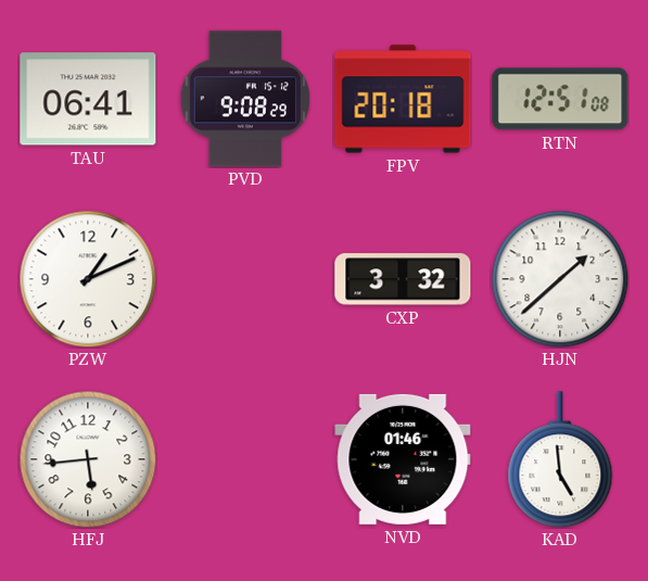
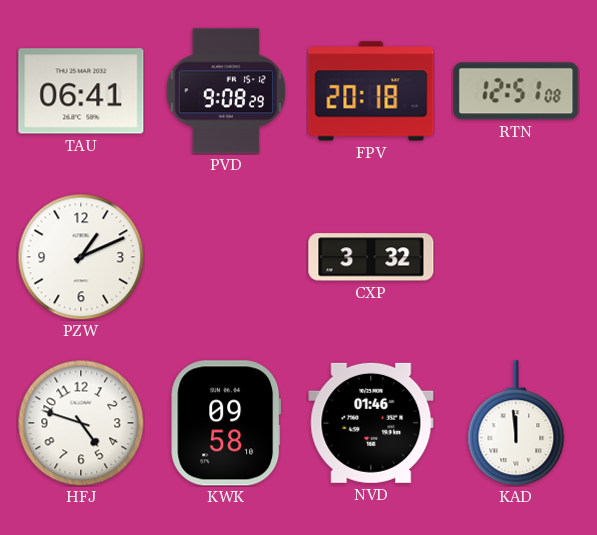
HJN: 1:38 -> none (560, 279)
HFJ: 5:44 -> 4:48 (81, 423)
KWK: none -> 09:58 (226, 423)
KAD: 4:59 -> 11:59 (516, 423)
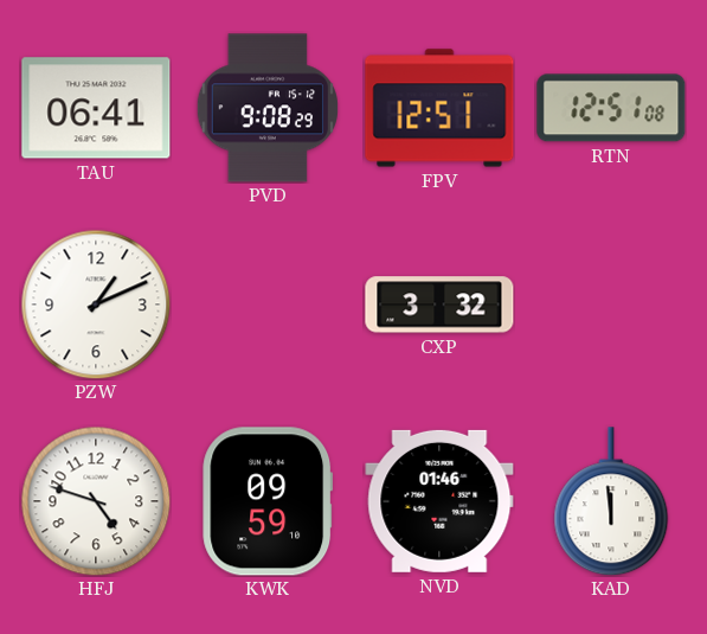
FPV: 20:18 -> 12:51 (439, 108)
KWK: 09:58 -> 09:59 (268, 501)
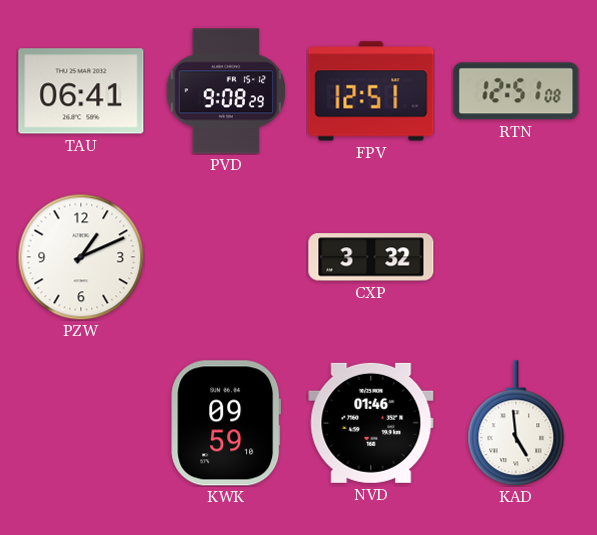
HFJ: 4:48 -> none (96, 501)
KAD: 11:59 -> 4:59 (516, 423)
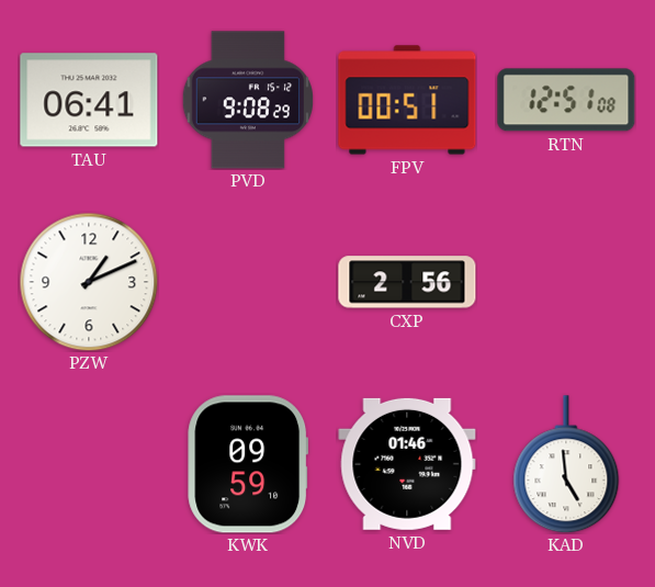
FPV: 12:51 -> 00:51 (407, 100)
CXP: 3:32 -> 2:56 (407, 282)
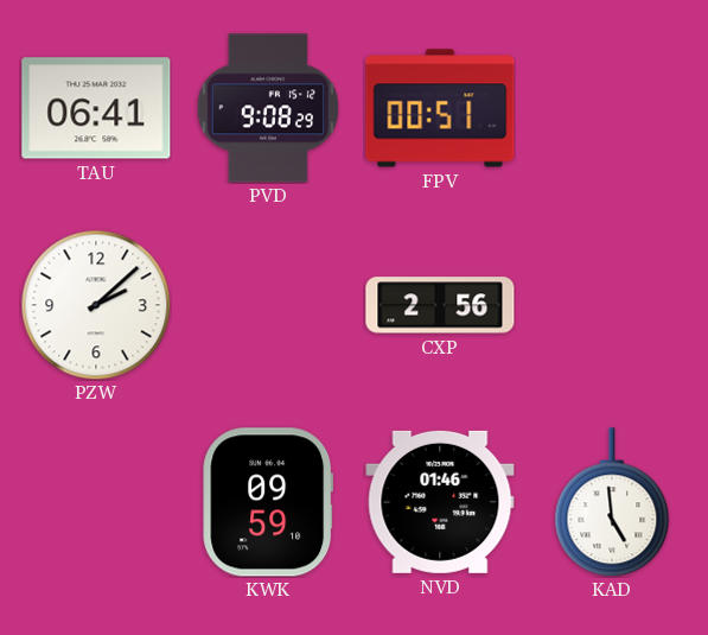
RTN: 12:51 -> none (566, 100)
PZW: 1:11 -> 2:08 (96, 305)
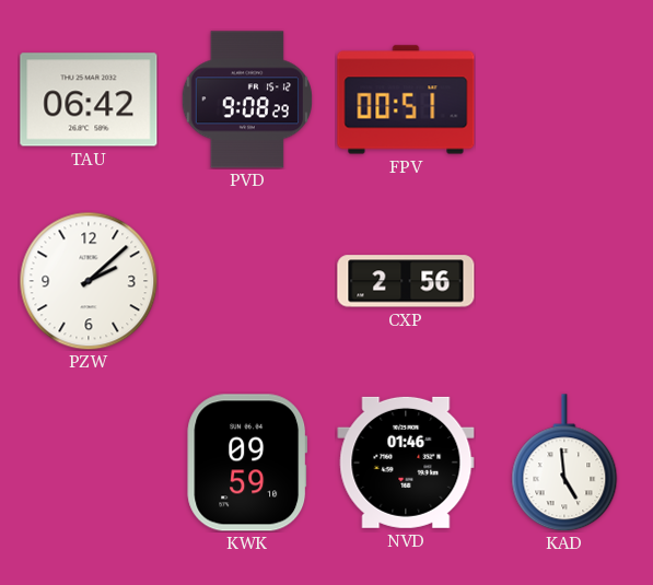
TAU: 06:41 -> 06:42 (89, 100)
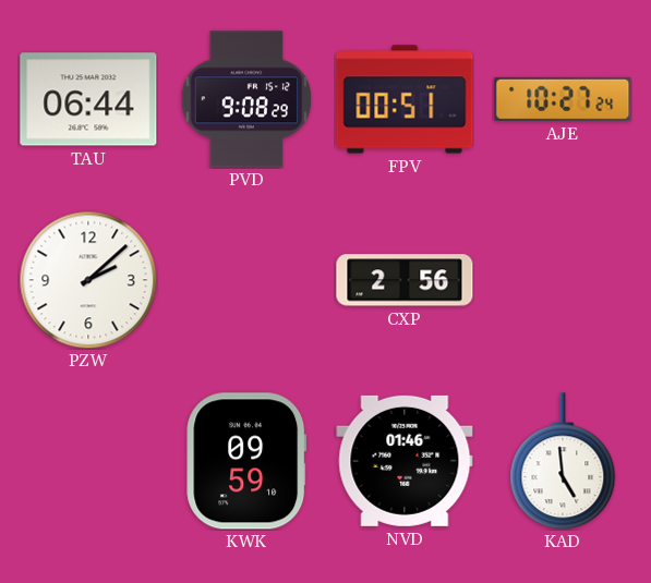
TAU: 06:42 -> 06:44 (88, 99)
AJE: none -> 10:27 (563, 99)
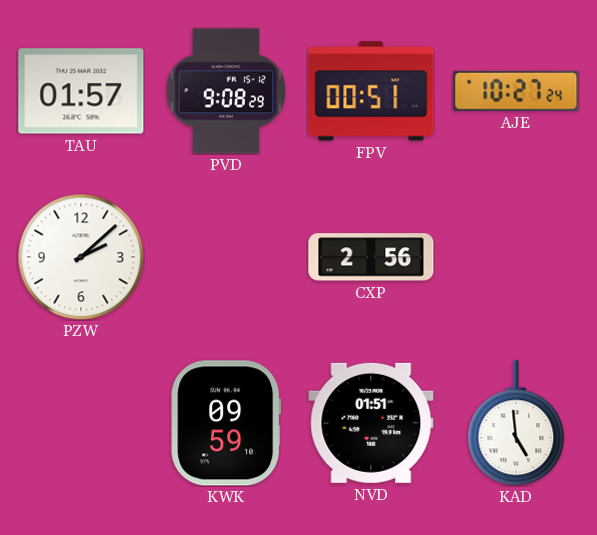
TAU: 06:44 -> 01:57 (81, 91)
NVD: 01:46 -> 01:51 (371, 423)
